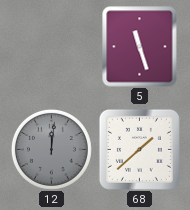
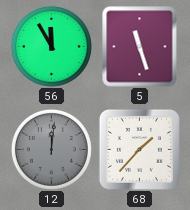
56: none -> 11:55 (51, 46)
68: 1:38 -> 1:37 (139, 149)
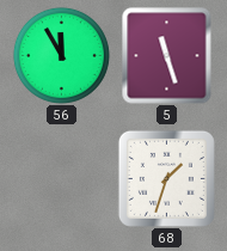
12: 12:01 -> none (51, 149)
68: 1:37 -> 1:33 (166, 178)
